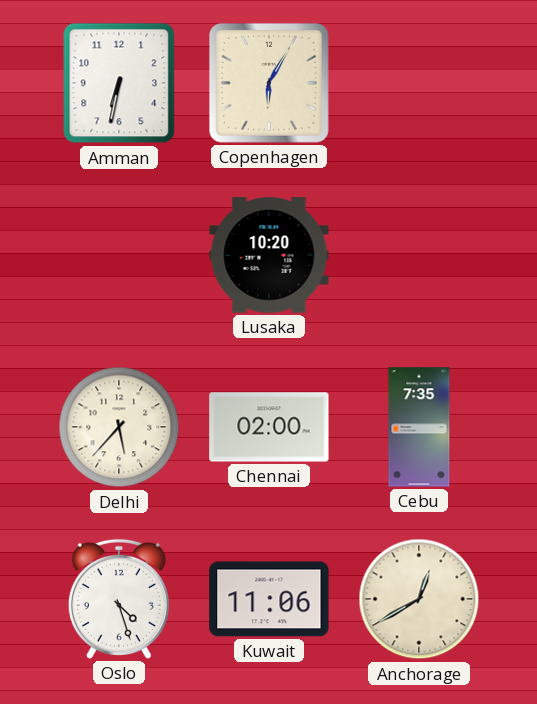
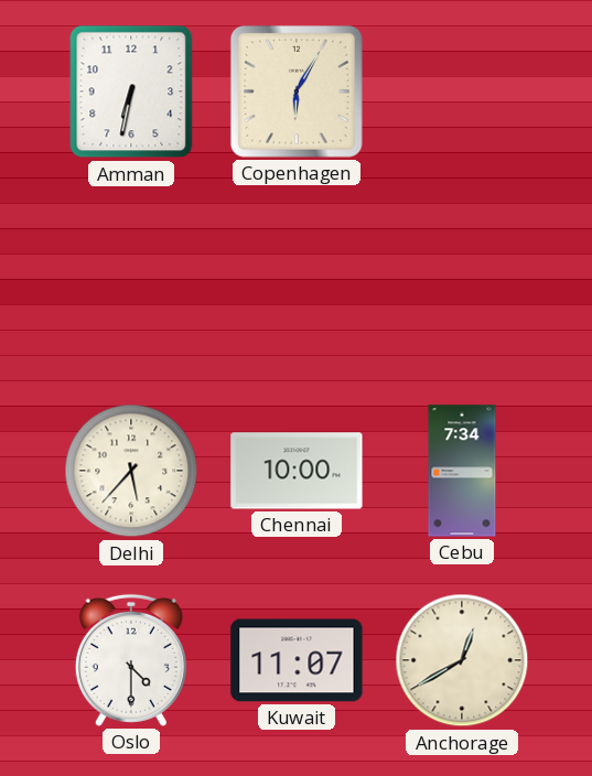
Lusaka: 10:20 -> none (269, 255)
Chennai: 02:00 -> 10:00 (297, 471)
Cebu: 7:35 -> 7:34 (462, 471)
Oslo: 4:27 -> 4:30 (131, 660)
Kuwait: 11:06 -> 11:07 (297, 660)
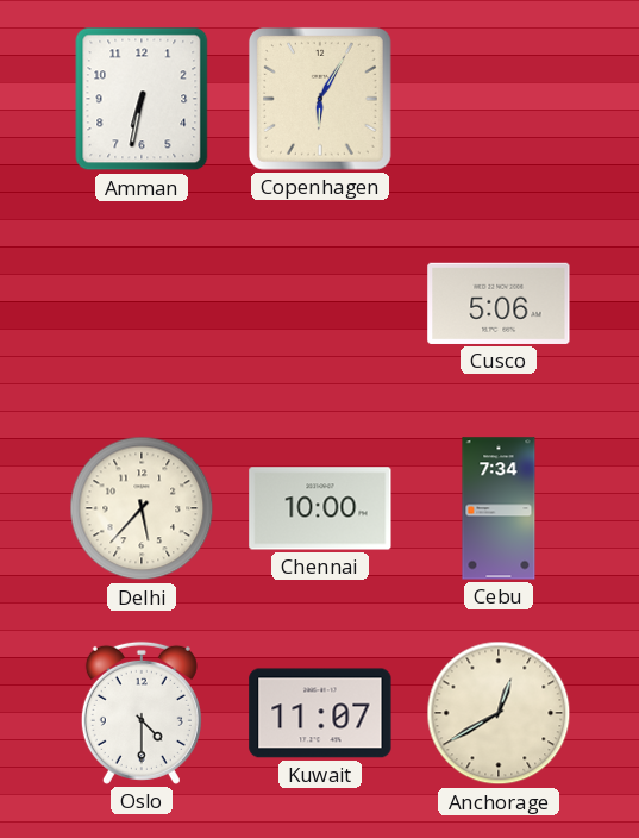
Cusco: none -> 5:06 (499, 304)
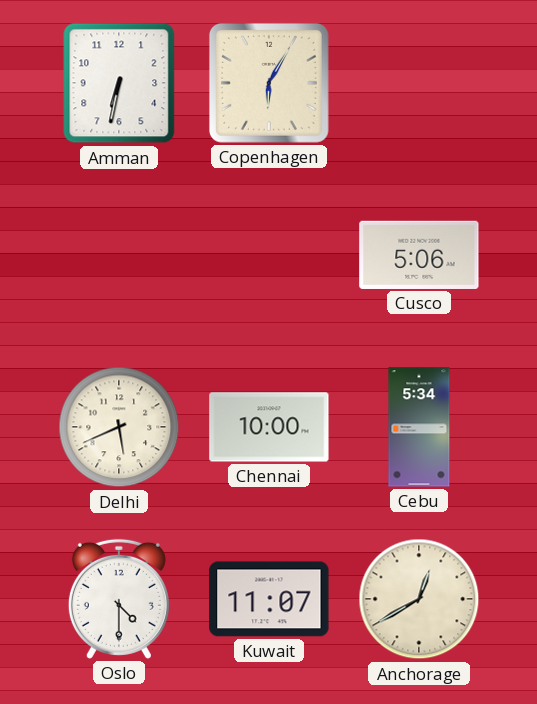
Delhi: 5:37 -> 5:41 (119, 427)
Cebu: 7:34 -> 5:34 (419, 427)
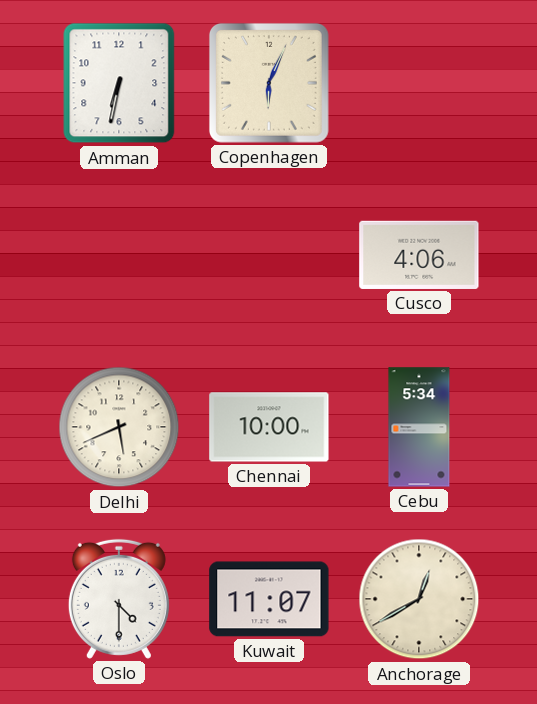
Copenhagen: 6:05 -> 6:04 (269, 83)
Cusco: 5:06 -> 4:06 (419, 255)
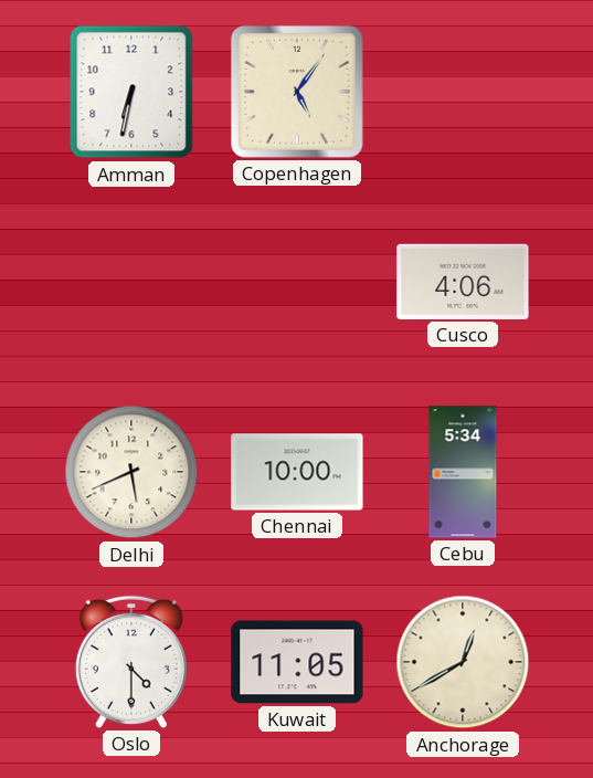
Copenhagen: 6:04 -> 5:06 (297, 92)
Kuwait: 11:07 -> 11:05 (297, 662)
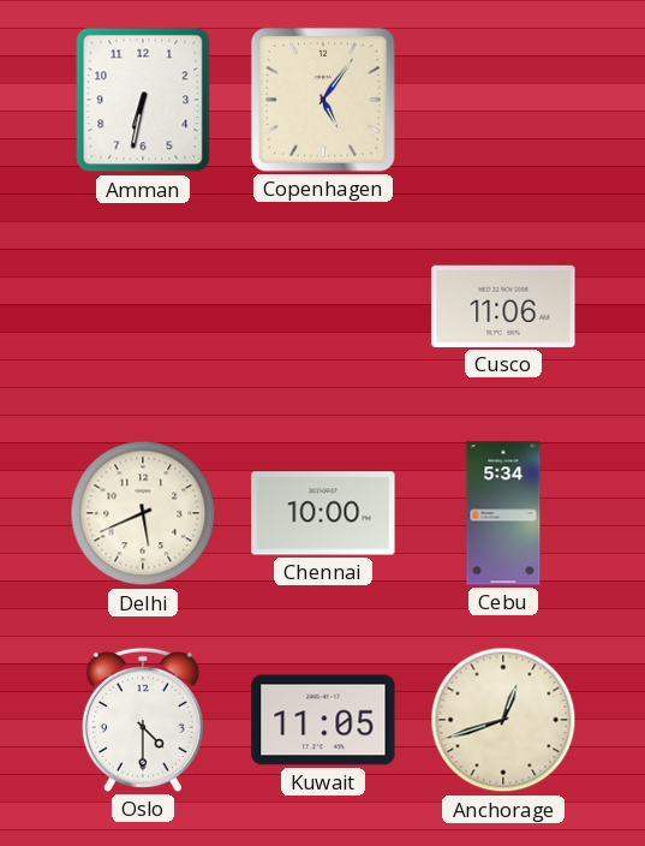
Cusco: 4:06 -> 11:06 (503, 306)
Anchorage: 12:40 -> 12:42 (503, 720)
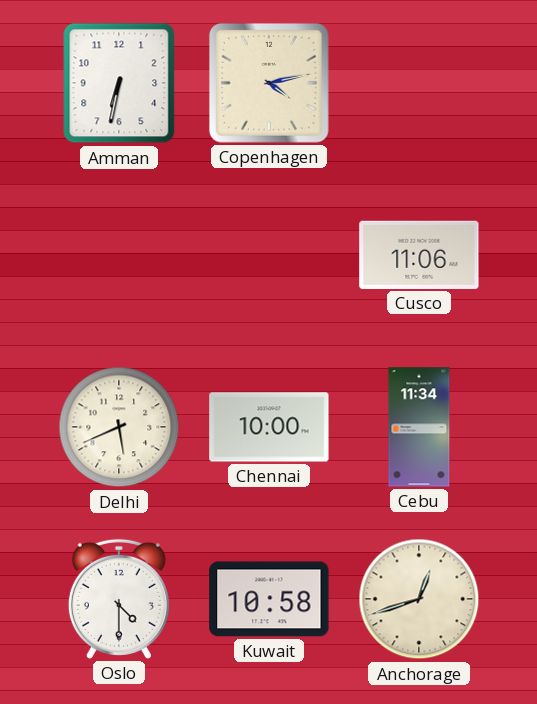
Copenhagen: 5:06 -> 4:13 (269, 83)
Cebu: 5:34 -> 11:34 (419, 427)
Kuwait: 11:05 -> 10:58 (269, 599)
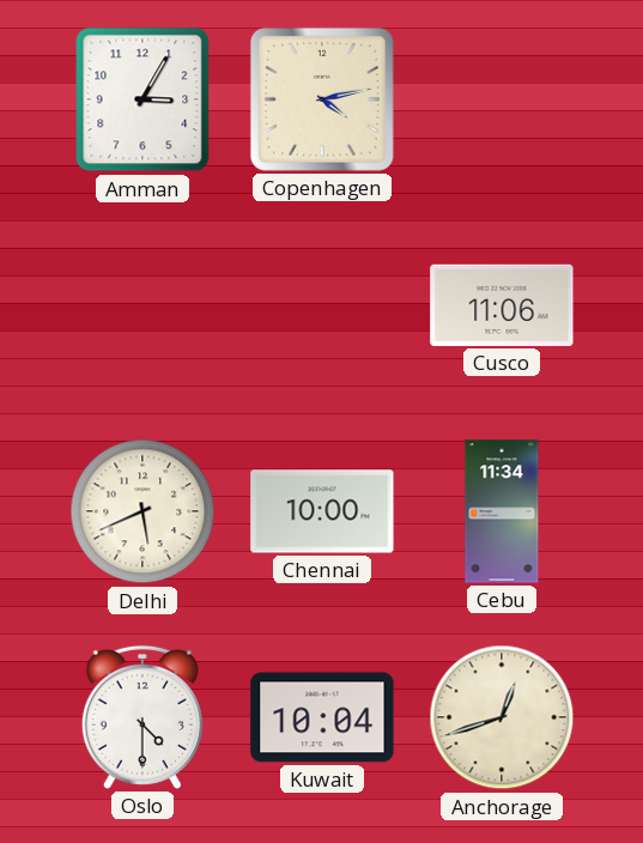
Amman: 6:32 -> 3:05 (142, 99)
Kuwait: 10:58 -> 10:04 (322, 717)
